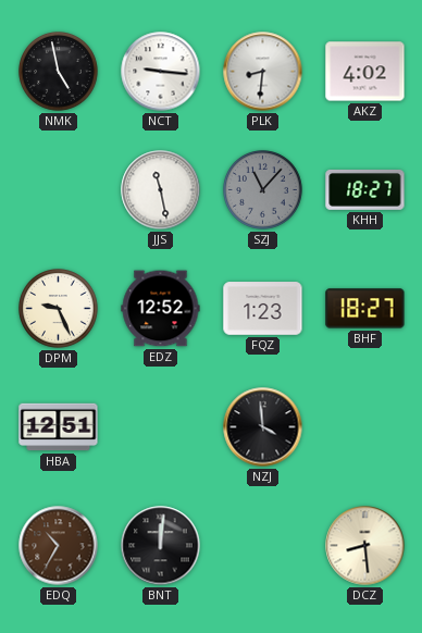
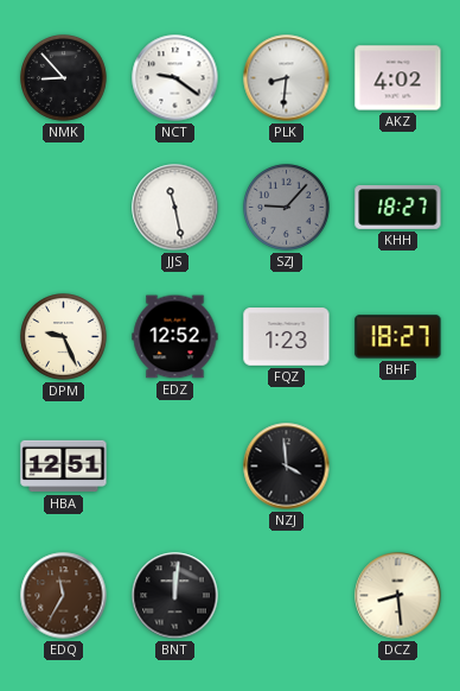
NMK: 4:58 -> 8:53 (64, 78)
NCT: 9:16 -> 9:21 (175, 78)
SZJ: 11:07 -> 9:07 (287, 208)
EDQ: 10:35 -> 11:35 (64, 596)
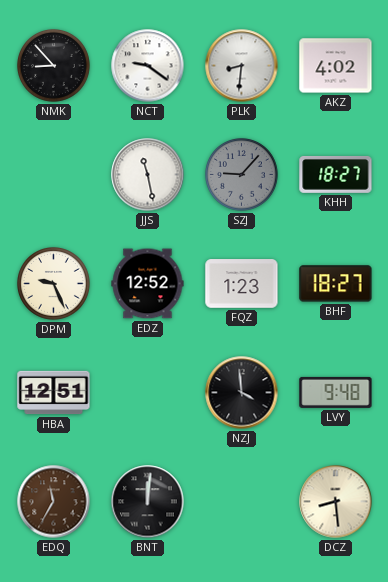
LVY: none -> 9:48 (336, 392)
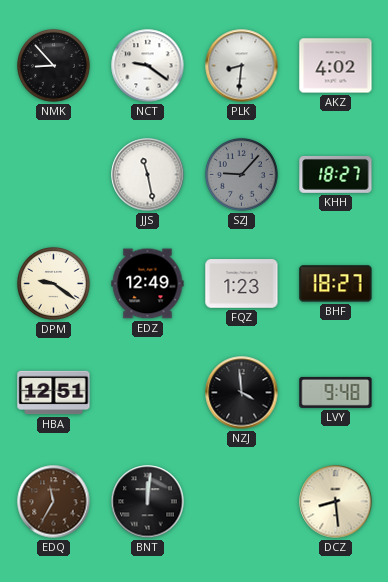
DPM: 9:26 -> 9:21 (54, 284)
EDZ: 12:52 -> 12:49 (148, 284)
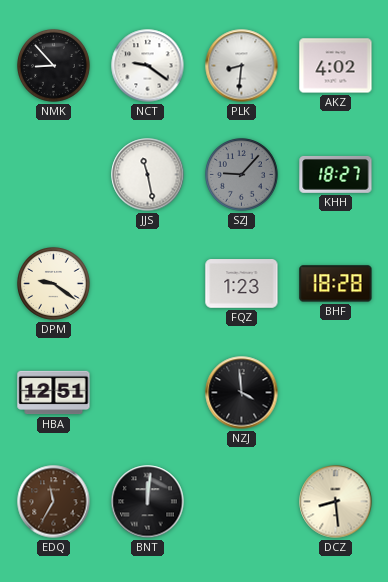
EDZ: 12:49 -> none (148, 284)
BHF: 18:27 -> 18:28 (336, 284)
LVY: 9:48 -> none (336, 392)
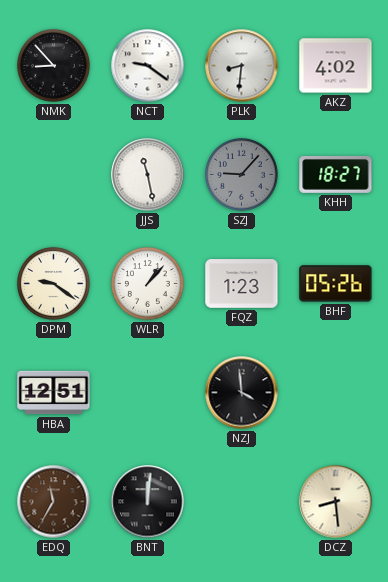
WLR: none -> 1:07 (148, 284)
BHF: 18:28 -> 05:26 (336, 284)
